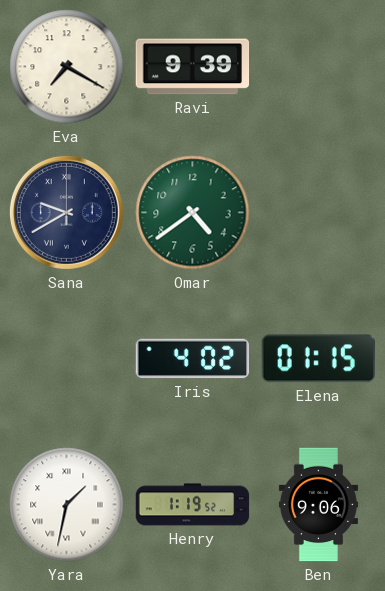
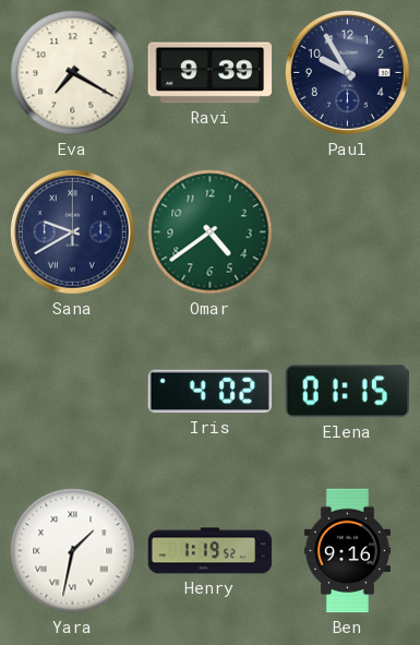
Paul: none -> 9:55 (347, 72)
Ben: 9:06 -> 9:16 (347, 551)
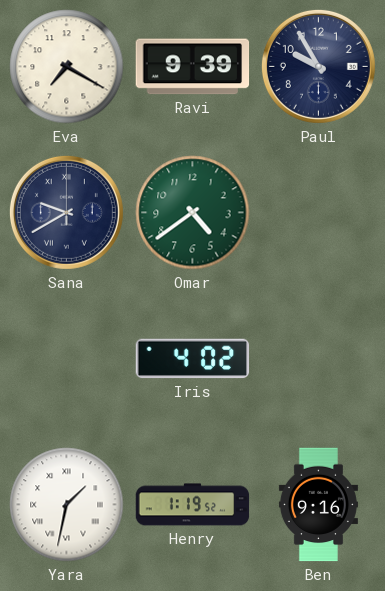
Elena: 01:15 -> none (347, 392)
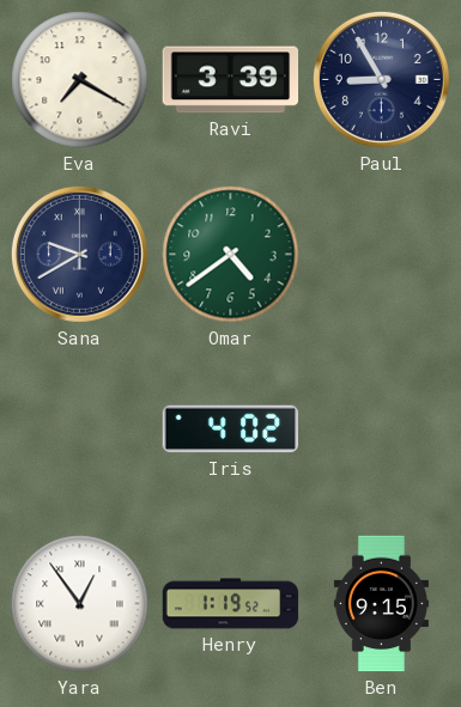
Ravi: 9:39 -> 3:39 (231, 80)
Paul: 9:55 -> 8:55 (381, 79)
Yara: 1:32 -> 12:54 (80, 604)
Ben: 9:16 -> 9:15 (381, 604)
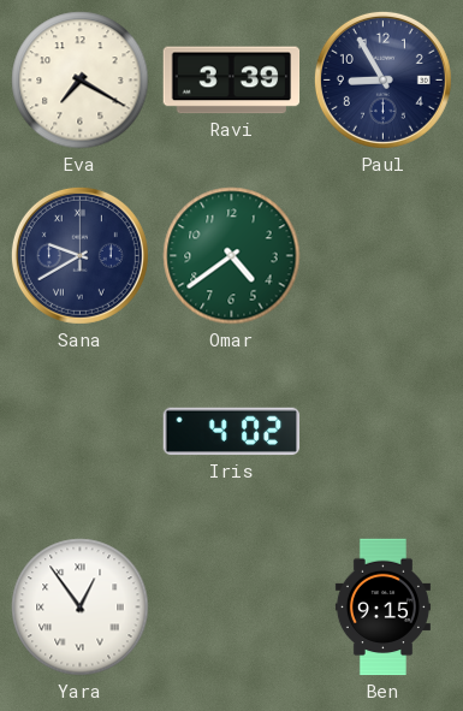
Henry: 1:19 -> none (231, 604)
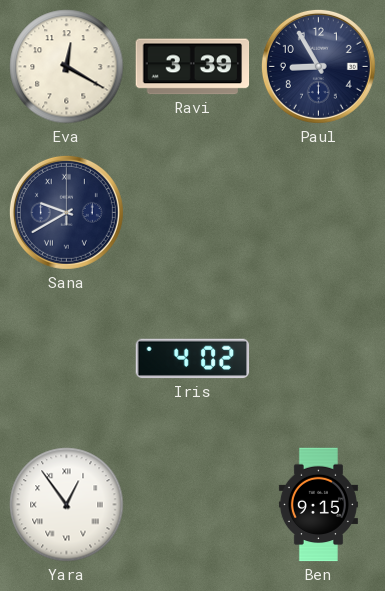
Eva: 7:20 -> 12:20 (67, 67)
Omar: 4:39 -> none (232, 256)
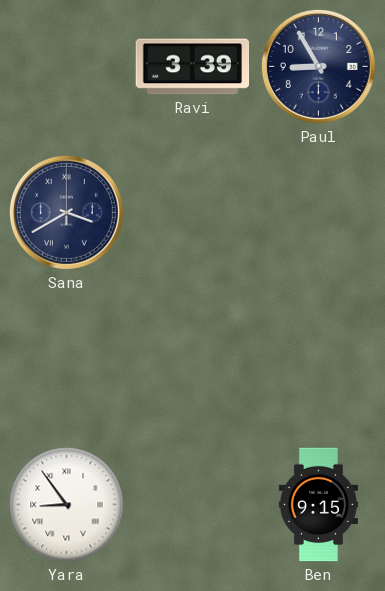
Eva: 12:20 -> none (67, 67)
Sana: 9:40 -> 3:40 (66, 212)
Iris: 4:02 -> none (193, 359)
Yara: 12:54 -> 8:54 (67, 505)
